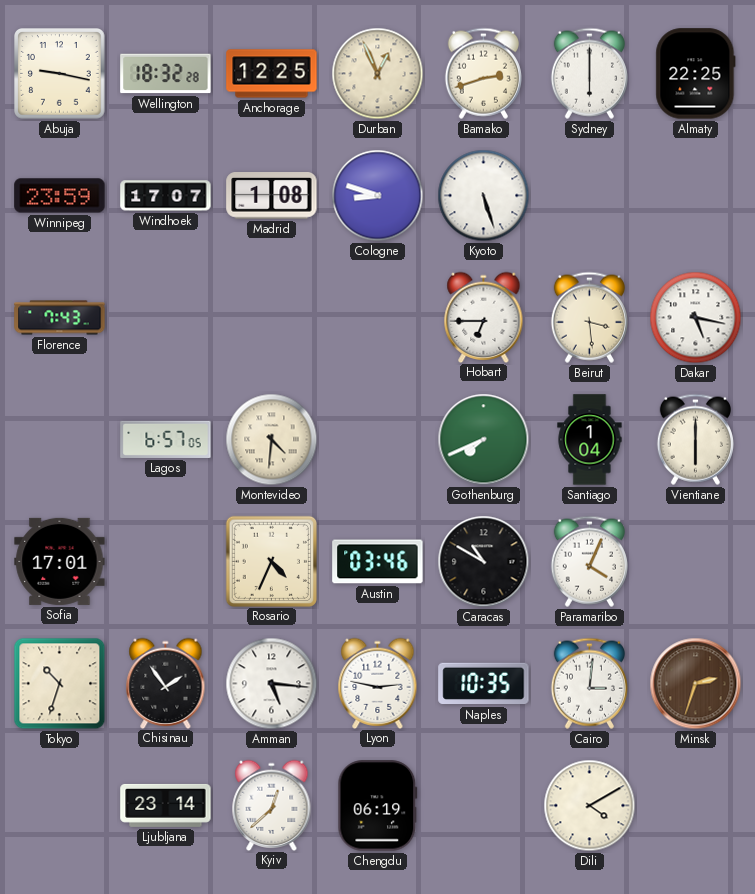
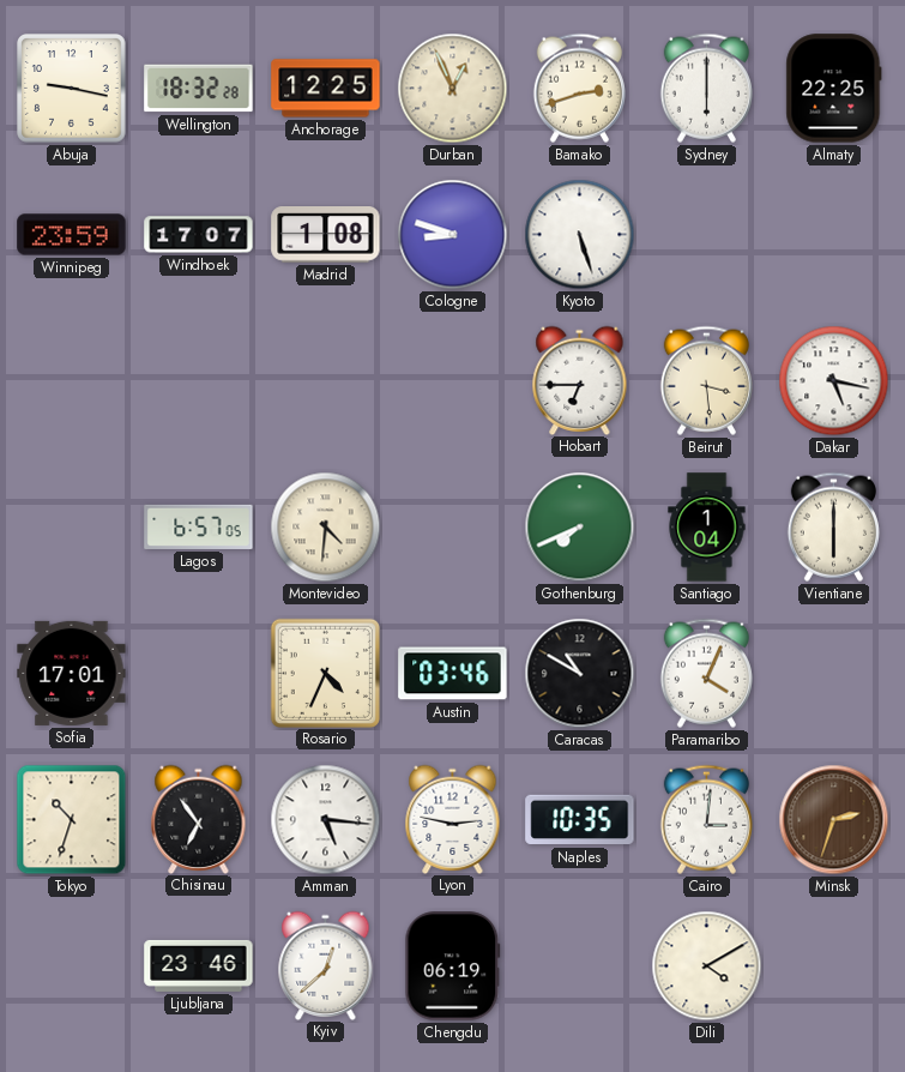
Florence: 7:43 -> none (60, 318)
Chisinau: 1:54 -> 6:54 (199, 819)
Ljubljana: 23:14 -> 23:46 (199, 965)
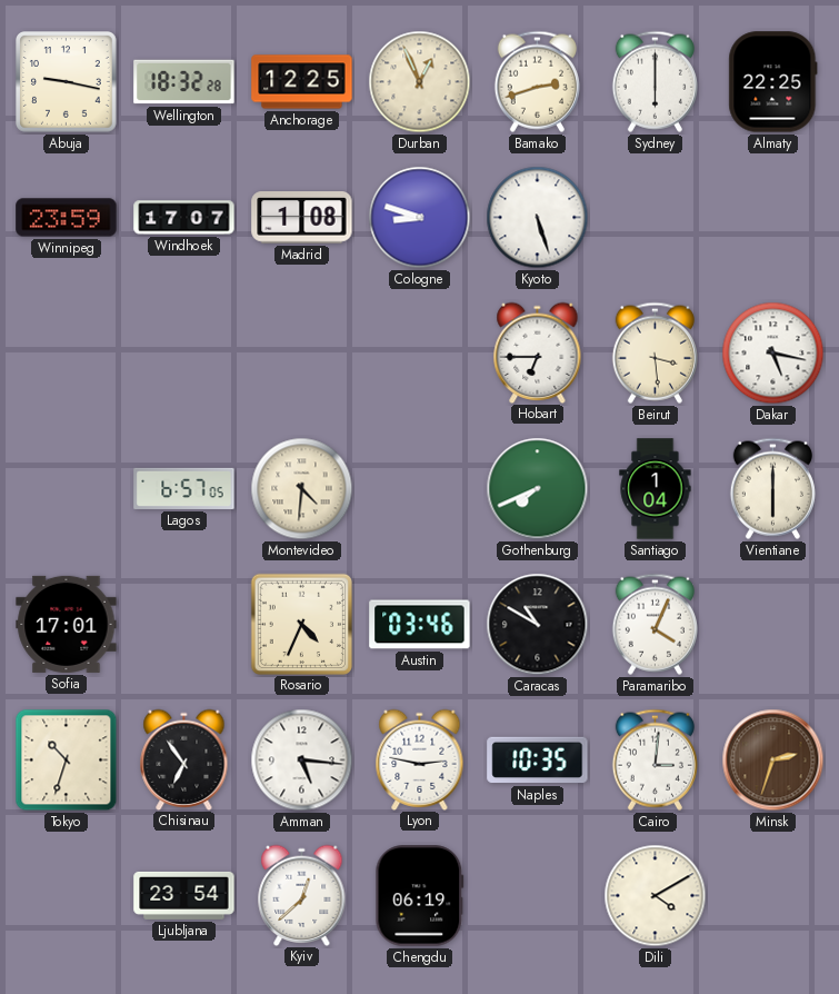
Ljubljana: 23:46 -> 23:54 (184, 895)
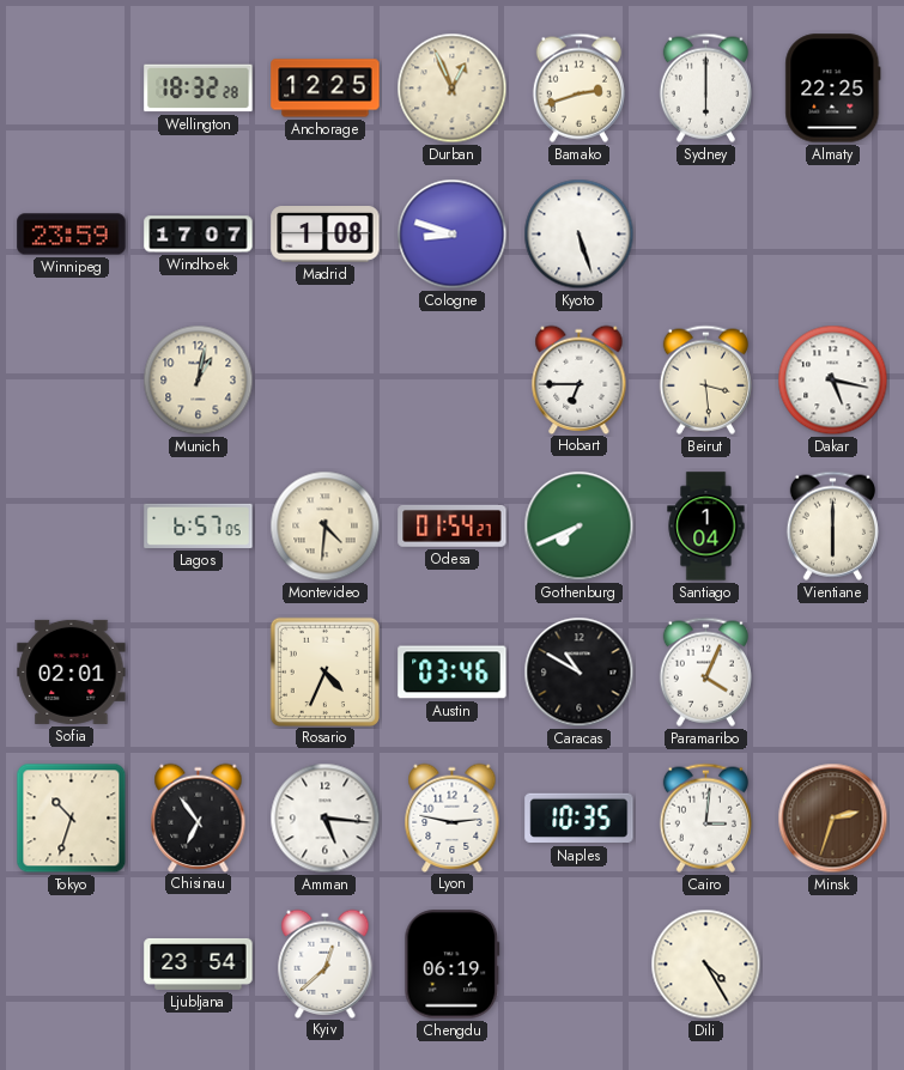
Abuja: 9:17 -> none (67, 82)
Munich: none -> 1:02 (199, 381)
Odesa: none -> 01:54 (453, 527)
Sofia: 17:01 -> 02:01 (72, 671)
Dili: 4:10 -> 4:25 (706, 965)
